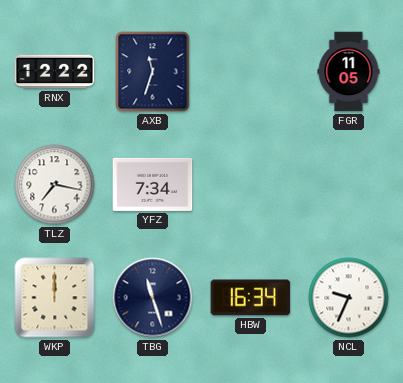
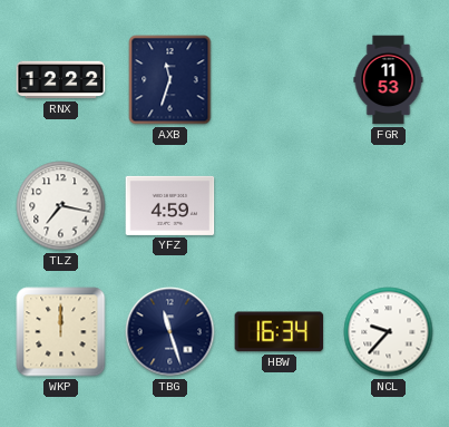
FGR: 11:05 -> 11:53 (389, 80)
YFZ: 7:34 -> 4:59 (170, 205)
NCL: 9:34 -> 9:37 (389, 332)
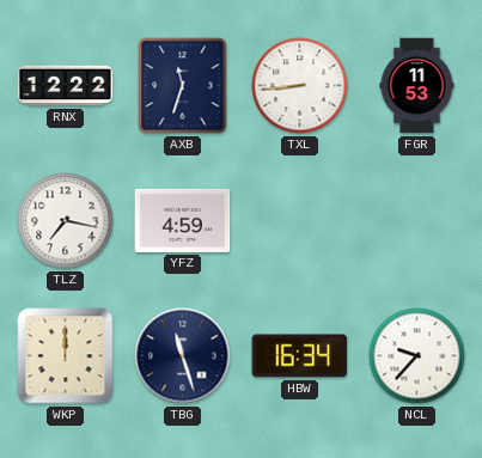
TXL: none -> 8:44 (300, 86)
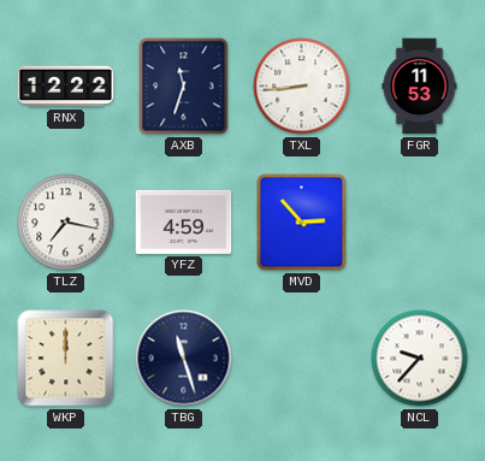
MVD: none -> 2:53 (302, 223)
HBW: 16:34 -> none (300, 356)
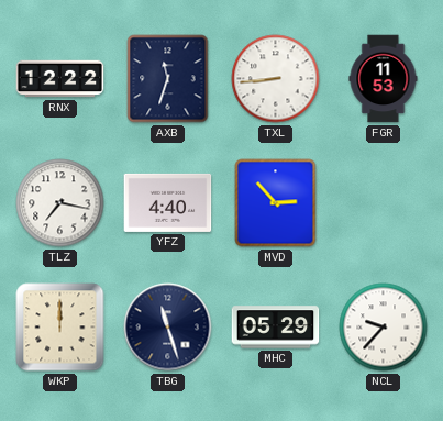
YFZ: 4:59 -> 4:40 (168, 202)
MHC: none -> 05:29 (276, 328)
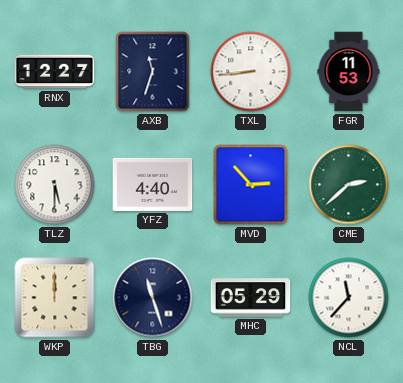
RNX: 12:22 -> 12:27 (55, 72)
TLZ: 7:17 -> 5:30 (55, 185)
CME: none -> 2:38 (349, 185)
NCL: 9:37 -> 11:37 (349, 298)
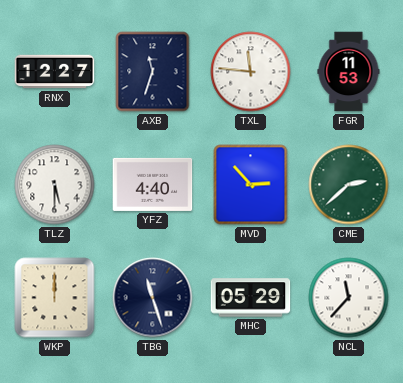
TXL: 8:44 -> 11:46 (251, 72)
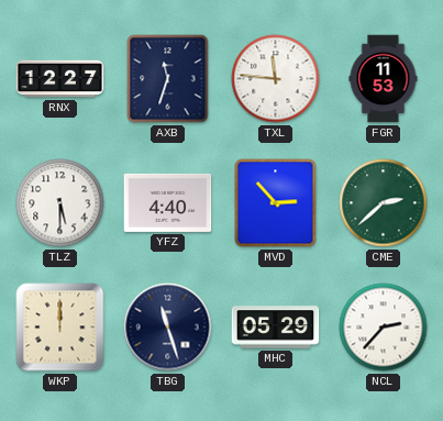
NCL: 11:37 -> 2:37 (384, 328)
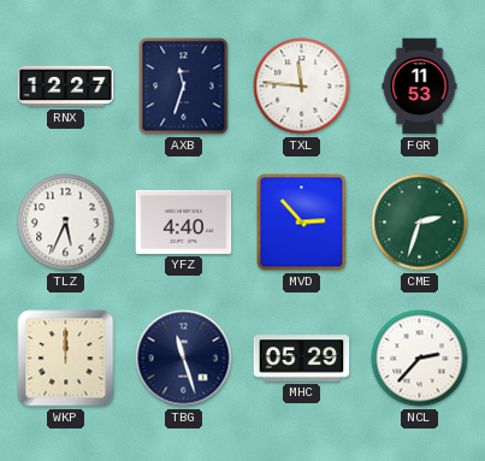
TLZ: 5:30 -> 5:34 (66, 223)
CME: 2:38 -> 2:33 (420, 223)
